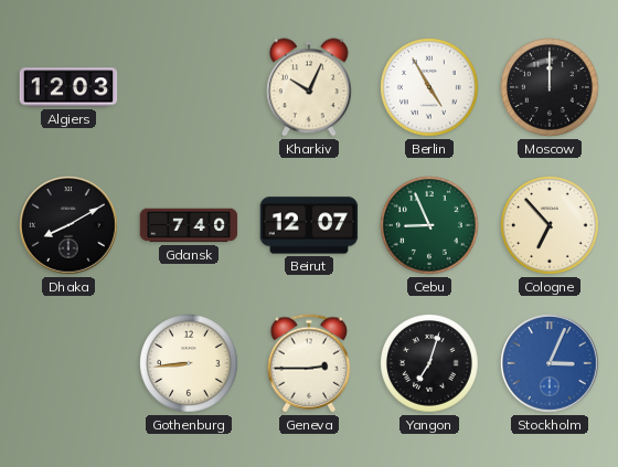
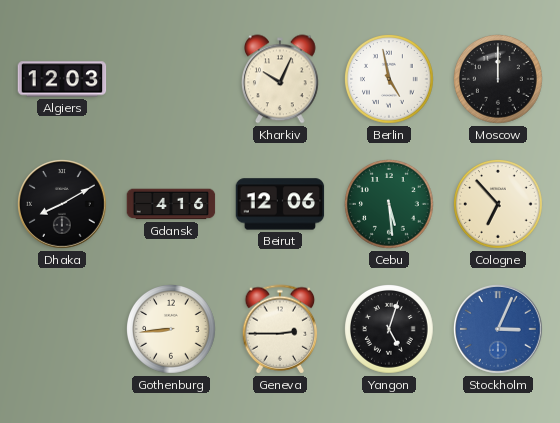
Berlin: 4:55 -> 4:58 (390, 80)
Gdansk: 7:40 -> 4:16 (171, 204)
Beirut: 12:07 -> 12:06 (280, 204)
Cebu: 8:56 -> 5:29 (390, 205)
Yangon: 7:03 -> 5:03 (390, 330)
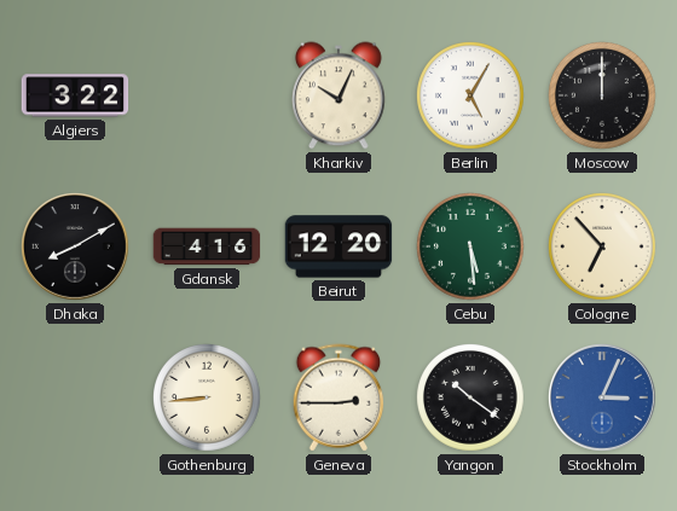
Algiers: 12:03 -> 3:22 (75, 95)
Berlin: 4:58 -> 5:05 (471, 97)
Beirut: 12:06 -> 12:20 (338, 246)
Yangon: 5:03 -> 10:21 (471, 399)
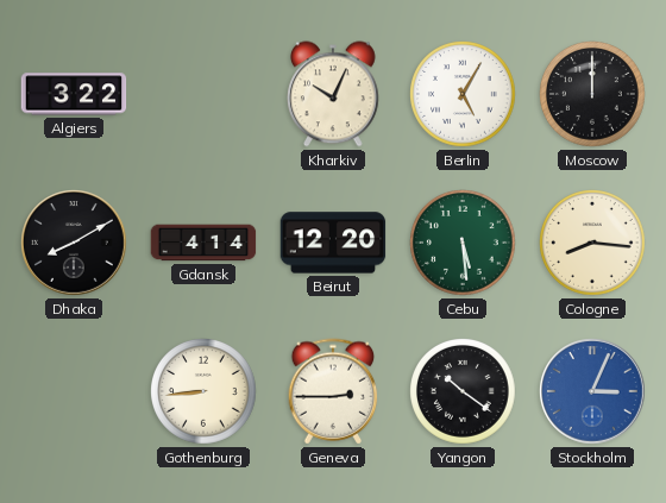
Gdansk: 4:16 -> 4:14 (203, 243)
Cologne: 6:53 -> 8:16 (593, 244)
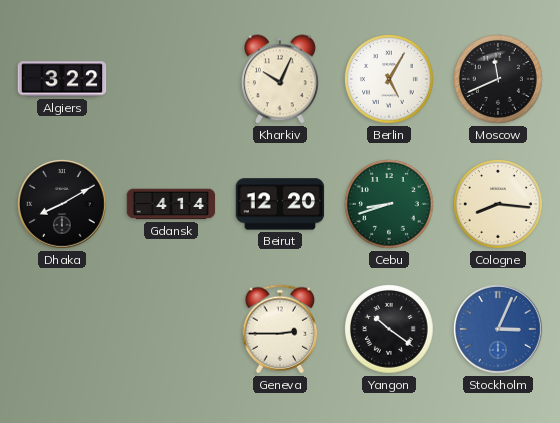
Moscow: 12:00 -> 11:41 (499, 80)
Cebu: 5:29 -> 8:42 (390, 205)
Gothenburg: 8:44 -> none (205, 392)
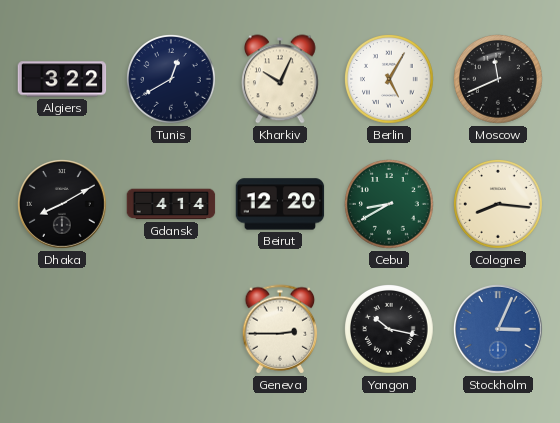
Tunis: none -> 12:40 (172, 80)
Cebu: 8:42 -> 8:40 (390, 205)
Yangon: 10:21 -> 10:17 (390, 330)
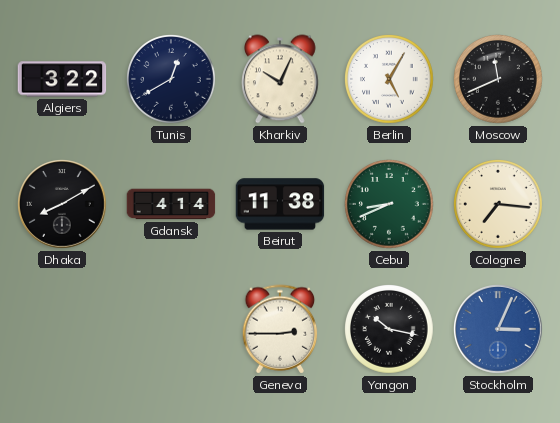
Beirut: 12:20 -> 11:38 (280, 204)
Cebu: 8:40 -> 8:41 (390, 205)
Cologne: 8:16 -> 7:16 (499, 205)
